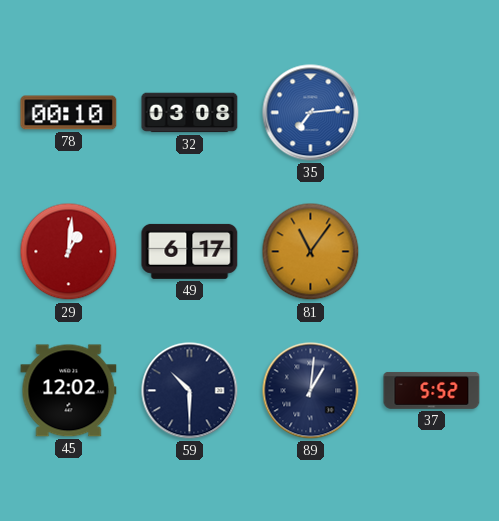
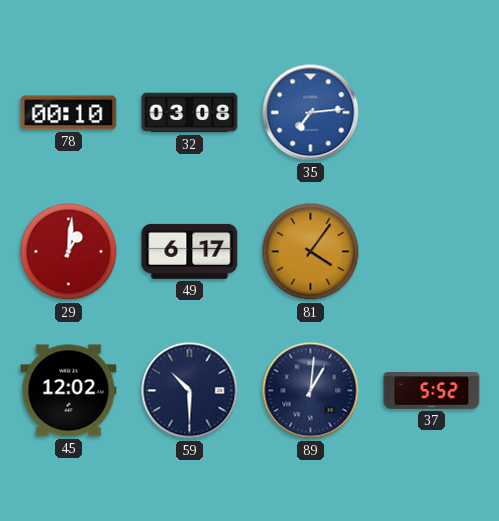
81: 11:06 -> 4:06 (311, 252)
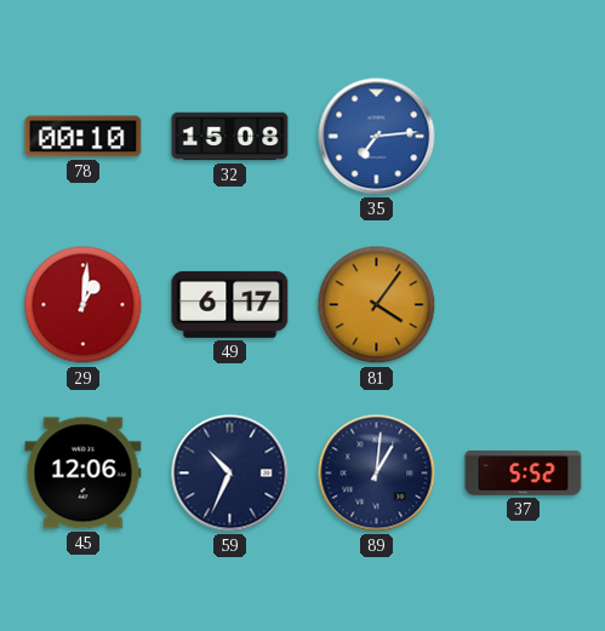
32: 03:08 -> 15:08 (230, 137)
45: 12:02 -> 12:06 (84, 474)
59: 10:30 -> 10:34 (230, 474)
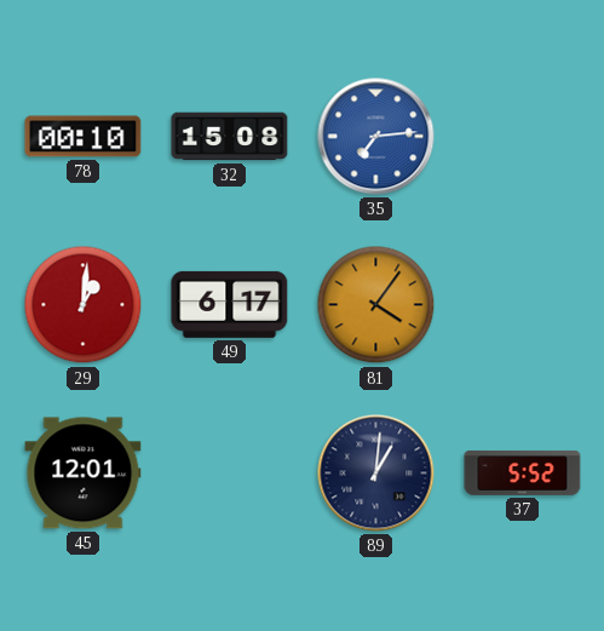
45: 12:06 -> 12:01 (84, 474)
59: 10:34 -> none (230, 474)
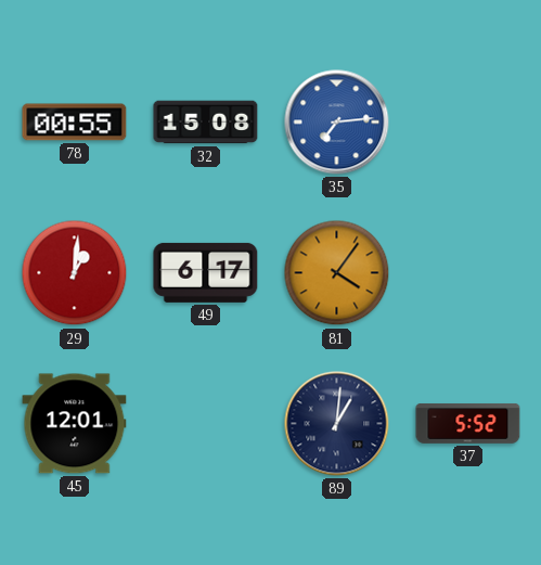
78: 00:10 -> 00:55 (75, 123)
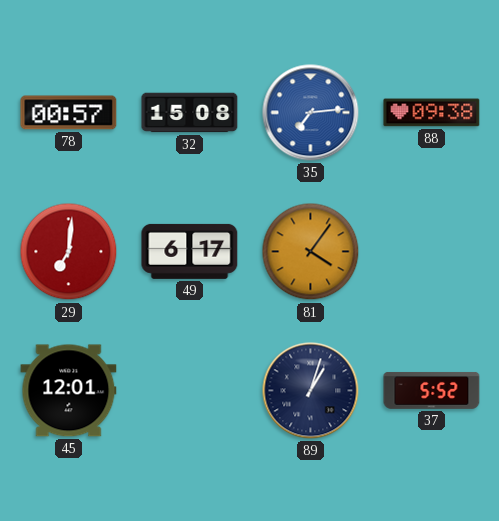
78: 00:55 -> 00:57 (69, 113)
88: none -> 09:38 (432, 113)
29: 1:01 -> 7:01 (69, 252)
89: 1:01 -> 1:03 (311, 391)
